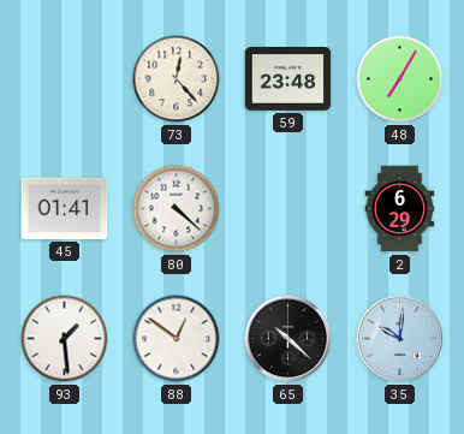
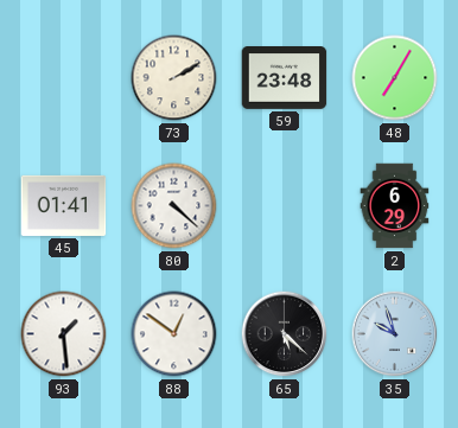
73: 12:23 -> 2:10 (174, 78)
65: 10:22 -> 5:22 (285, 334)
35: 10:01 -> 9:57 (395, 334)
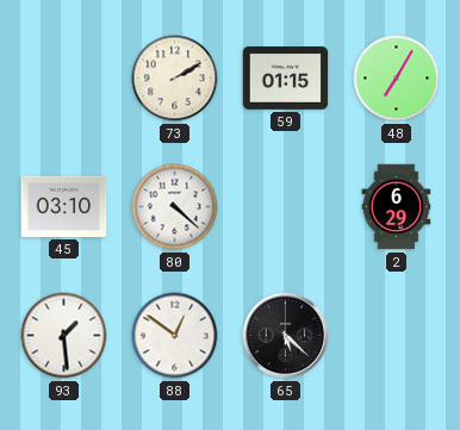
59: 23:48 -> 01:15 (286, 79)
45: 01:41 -> 03:10 (64, 206)
35: 9:57 -> none (395, 334)
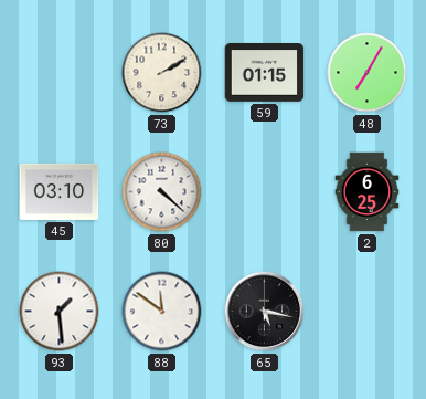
2: 6:29 -> 6:25 (368, 192)
88: 12:51 -> 11:51 (162, 312)
65: 5:22 -> 5:17 (265, 312)
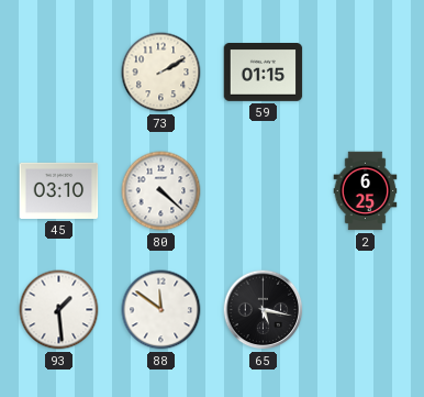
48: 7:05 -> none (368, 73)
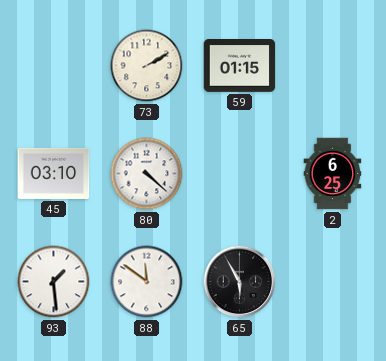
65: 5:17 -> 5:55 (240, 282)
